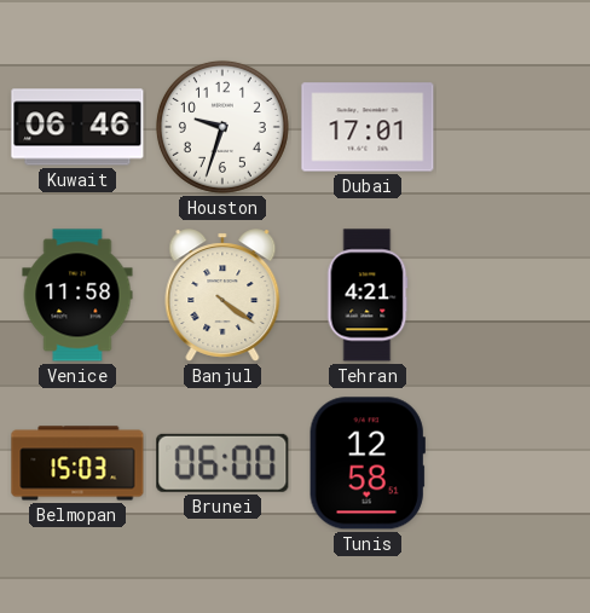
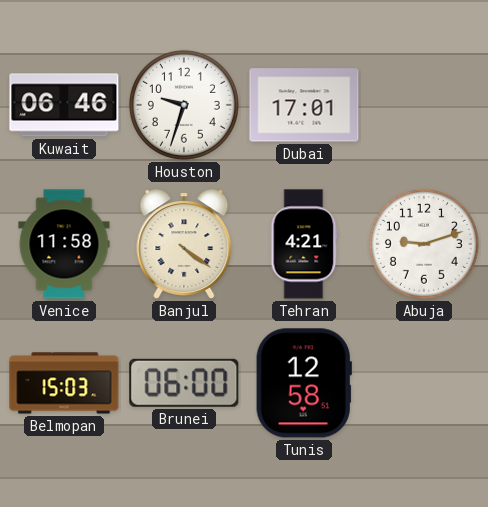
Abuja: none -> 9:12 (424, 244)
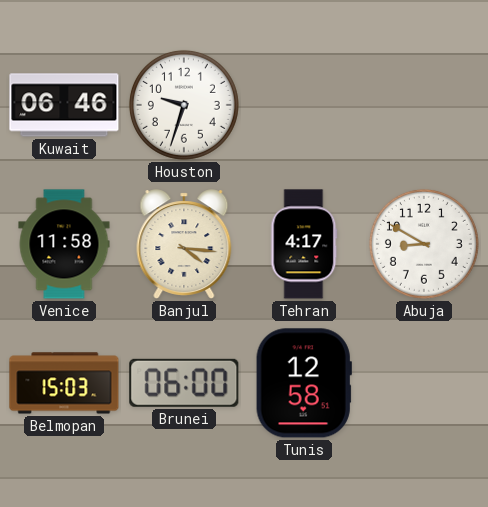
Dubai: 17:01 -> none (304, 105)
Banjul: 4:21 -> 4:16 (184, 244)
Tehran: 4:21 -> 4:17 (304, 244)
Abuja: 9:12 -> 8:50 (424, 244)
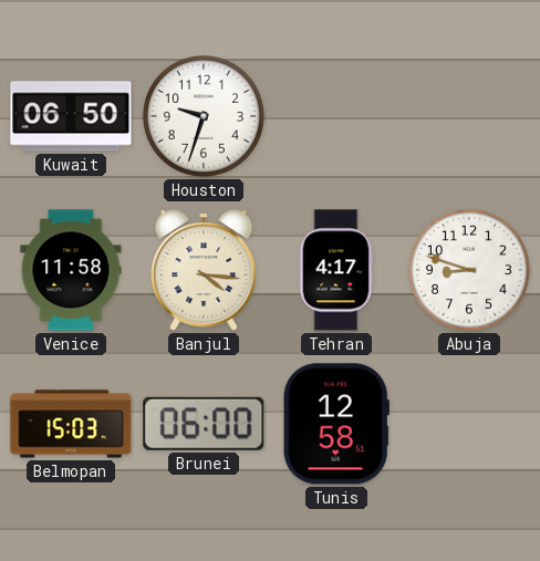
Kuwait: 06:46 -> 06:50 (71, 116)
Abuja: 8:50 -> 8:48 (469, 270)
